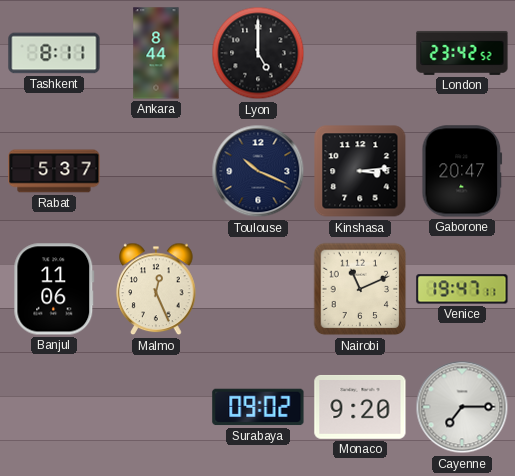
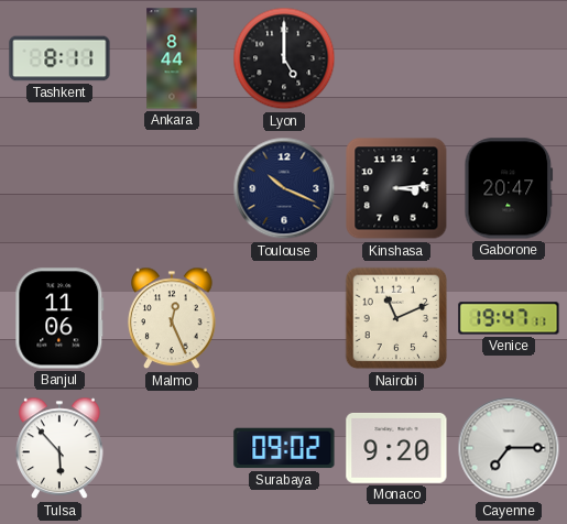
London: 23:42 -> none (462, 53)
Rabat: 5:37 -> none (54, 171)
Tulsa: none -> 5:53 (59, 448)
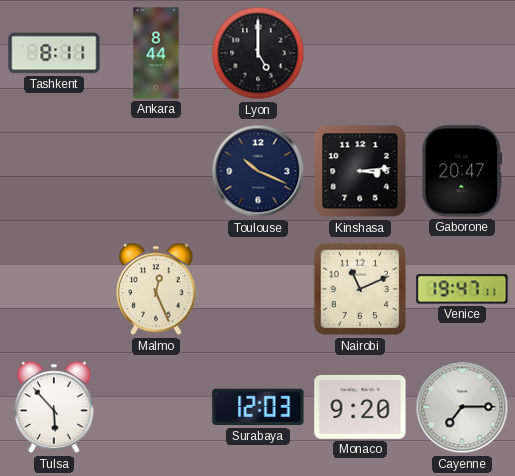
Banjul: 11:06 -> none (59, 318)
Surabaya: 09:02 -> 12:03 (258, 407)
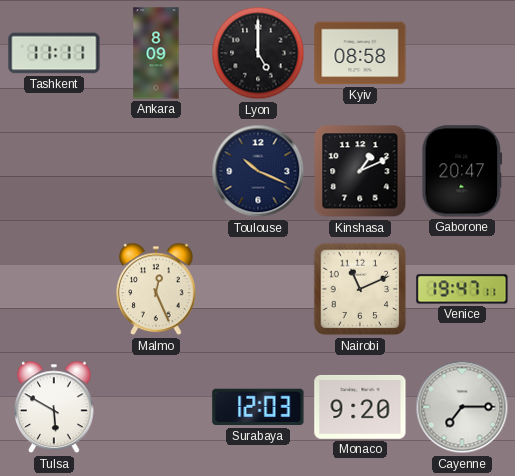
Tashkent: 8:11 -> 11:11 (54, 53)
Ankara: 8:44 -> 8:09 (156, 53)
Kyiv: none -> 08:58 (360, 53)
Kinshasa: 3:14 -> 1:11 (360, 171)
Tulsa: 5:53 -> 5:50 (54, 407)
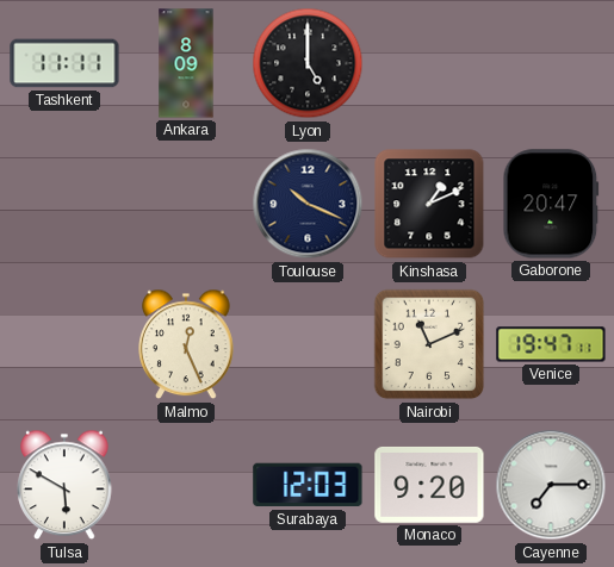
Kyiv: 08:58 -> none (360, 53)
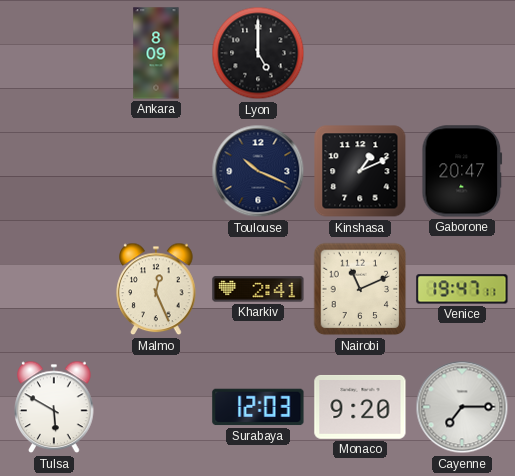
Tashkent: 11:11 -> none (64, 63)
Kharkiv: none -> 2:41 (258, 289)
